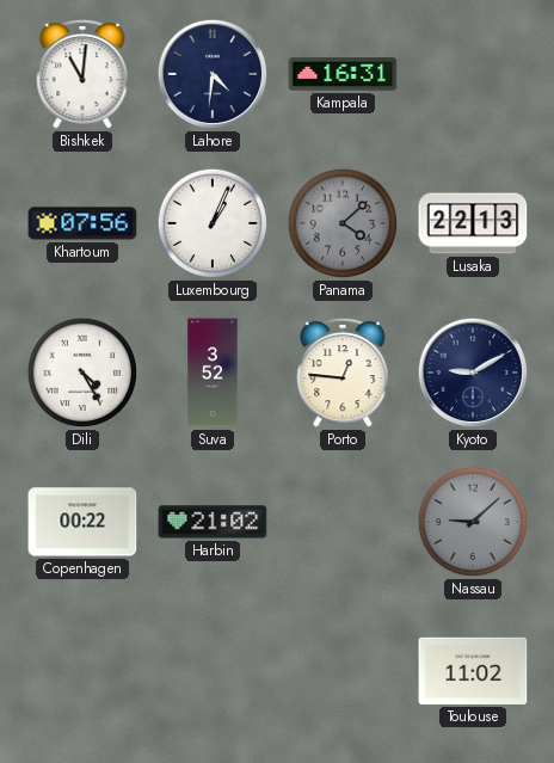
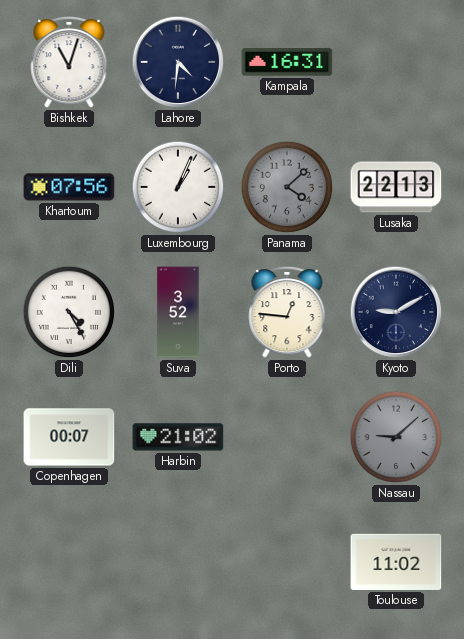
Bishkek: 11:01 -> 11:03 (69, 62)
Copenhagen: 00:22 -> 00:07 (69, 437)
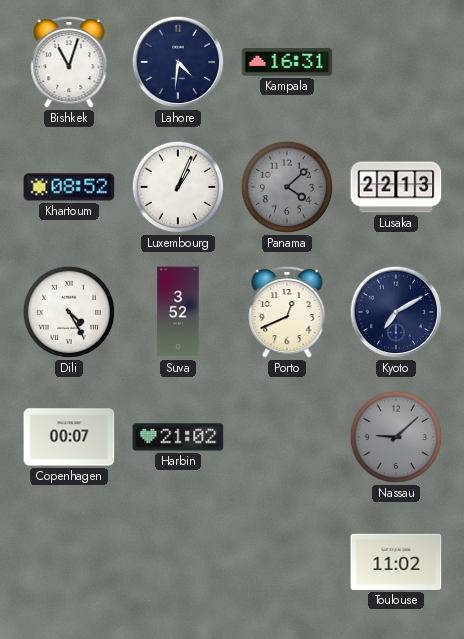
Khartoum: 07:56 -> 08:52 (69, 187)
Porto: 12:46 -> 12:41 (287, 312)
Kyoto: 9:10 -> 7:10 (396, 312)
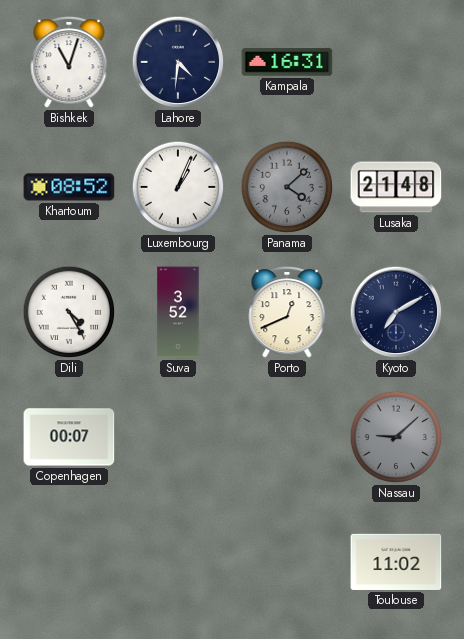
Lusaka: 22:13 -> 21:48 (396, 187)
Harbin: 21:02 -> none (178, 437)
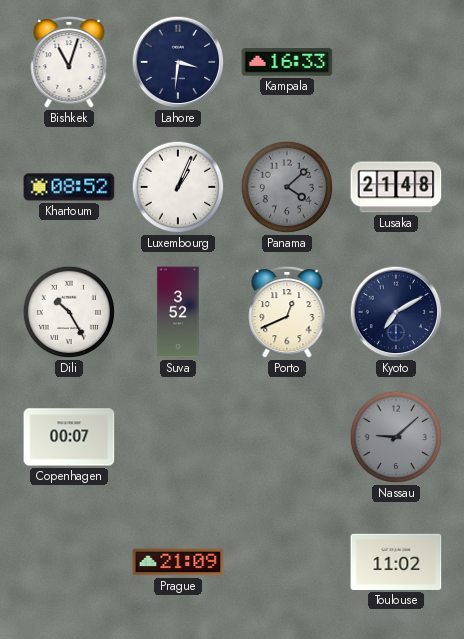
Lahore: 4:31 -> 3:31 (178, 62)
Kampala: 16:31 -> 16:33 (287, 62)
Dili: 4:25 -> 10:25 (69, 312)
Prague: none -> 21:09 (178, 562)
